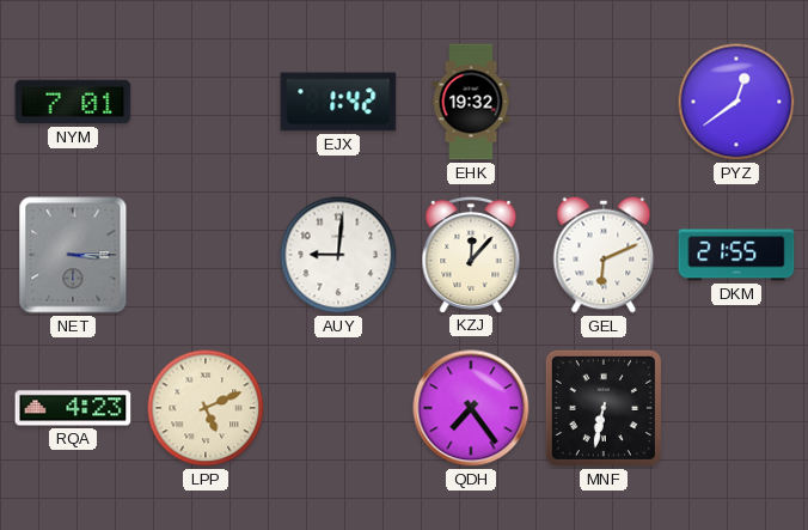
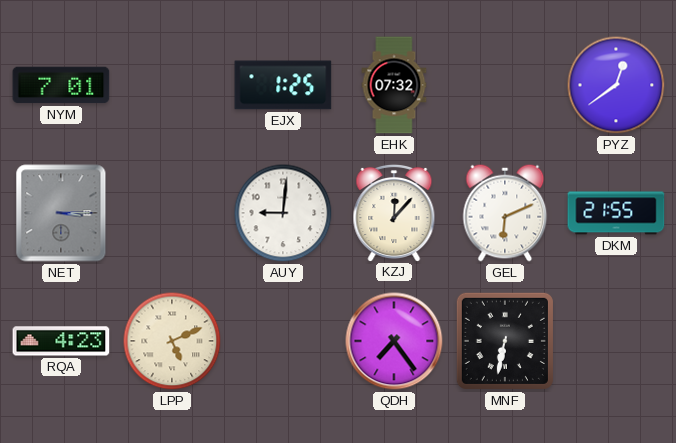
EJX: 1:42 -> 1:25 (283, 85)
EHK: 19:32 -> 07:32 (394, 85)
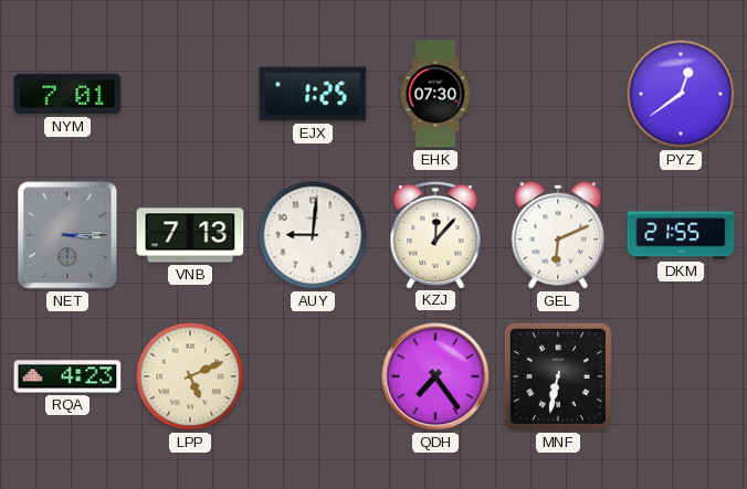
EHK: 07:32 -> 07:30 (435, 94)
VNB: none -> 7:13 (190, 235)
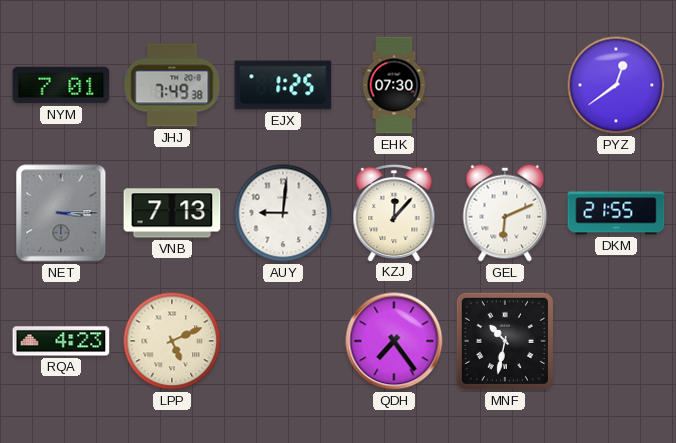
JHJ: none -> 7:49 (172, 85)
MNF: 6:32 -> 10:32 (505, 341)
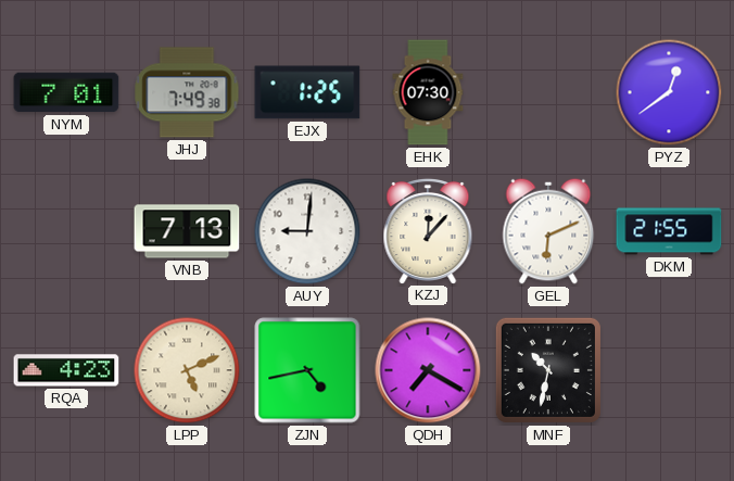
NET: 3:15 -> none (61, 213)
ZJN: none -> 4:43 (307, 370)
QDH: 7:24 -> 7:20 (428, 370)
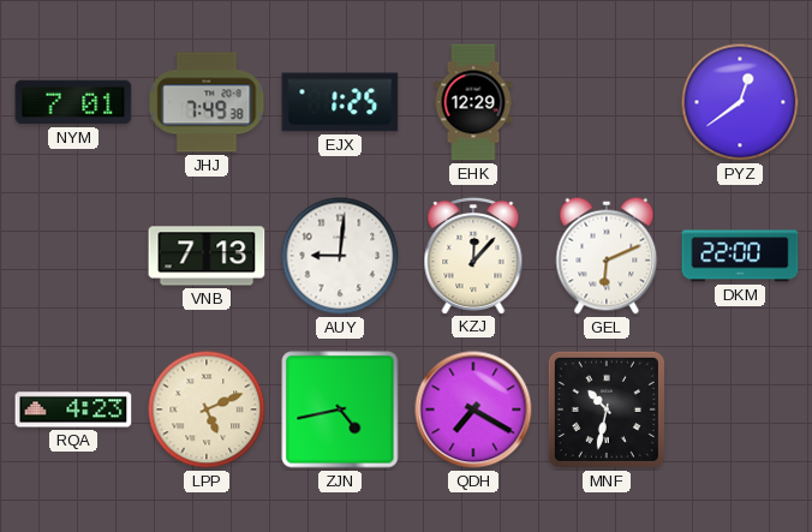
EHK: 07:30 -> 12:29 (473, 102)
DKM: 21:55 -> 22:00 (740, 256)
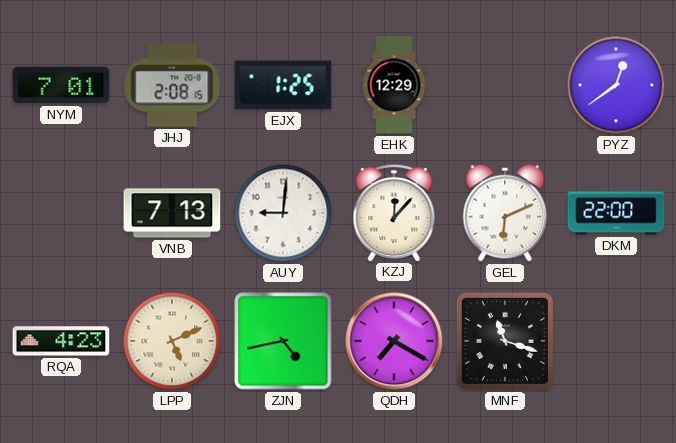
JHJ: 7:49 -> 2:08 (172, 85)
MNF: 10:32 -> 11:18 (505, 341)
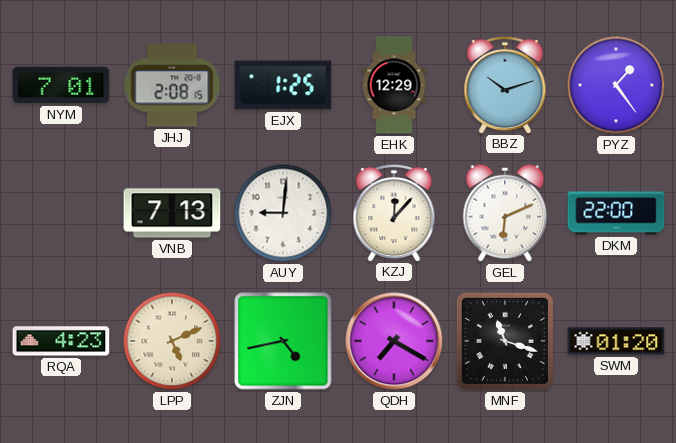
BBZ: none -> 10:12 (505, 84)
PYZ: 12:39 -> 1:24 (616, 85)
SWM: none -> 01:20 (616, 341)
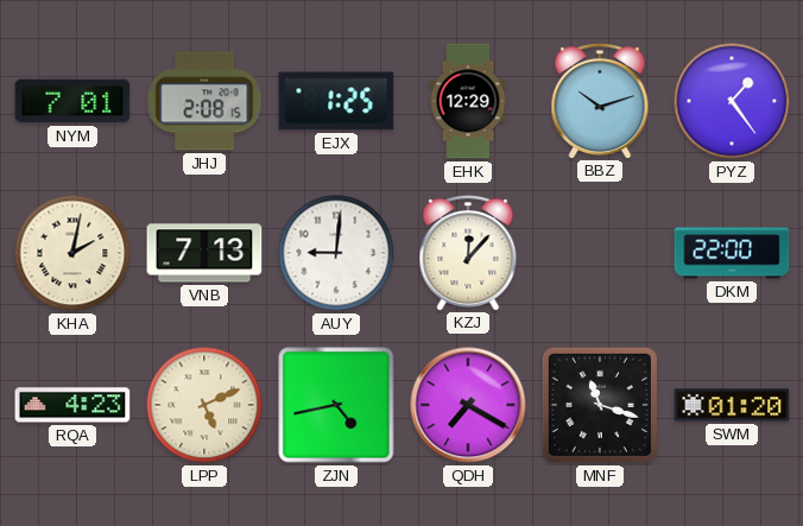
KHA: none -> 2:02 (72, 253)
GEL: 6:11 -> none (505, 213)
